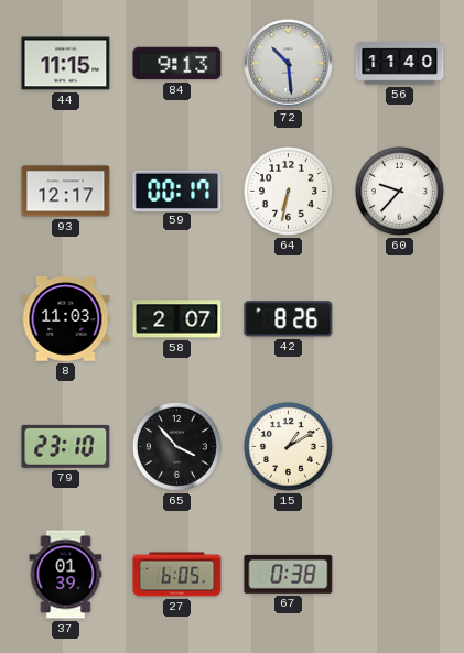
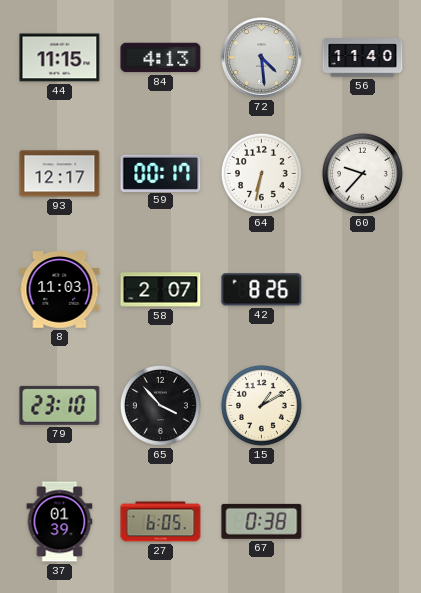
84: 9:13 -> 4:13 (161, 58)
72: 10:29 -> 4:29 (262, 58)
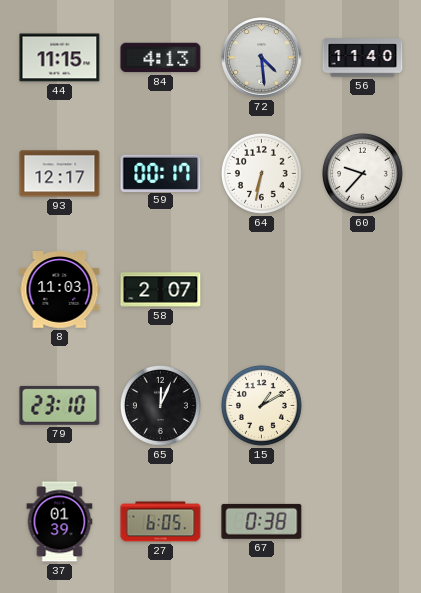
42: 8:26 -> none (262, 290)
65: 3:53 -> 12:04 (161, 406)
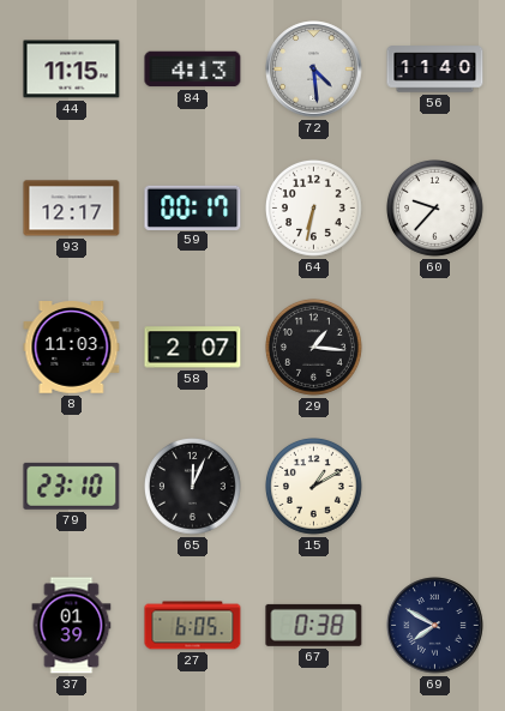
29: none -> 1:16 (314, 348)
69: none -> 7:50 (435, 626)
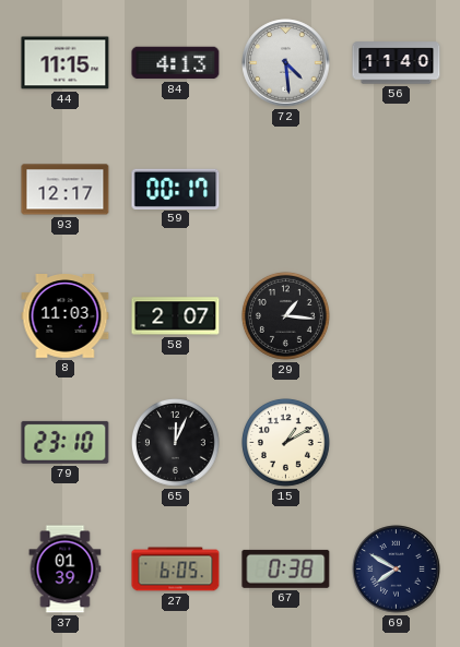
64: 6:32 -> none (314, 209)
60: 9:37 -> none (435, 209)
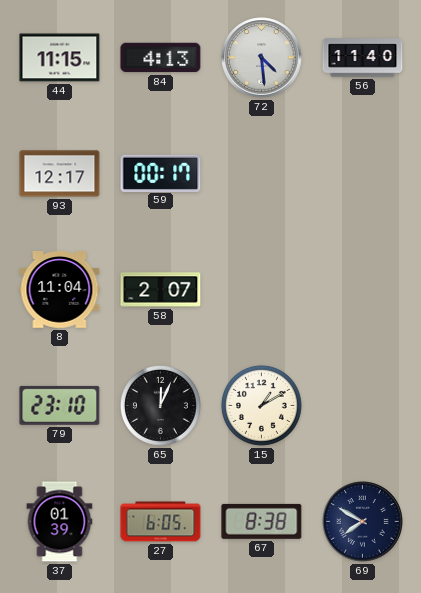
8: 11:03 -> 11:04 (60, 290)
29: 1:16 -> none (286, 316)
67: 0:38 -> 8:38 (262, 521)
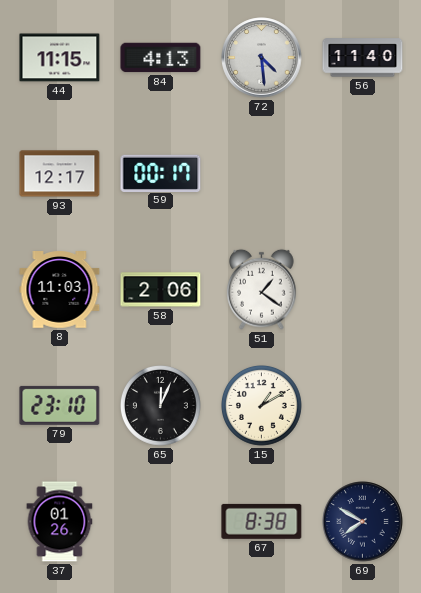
8: 11:04 -> 11:03 (60, 290)
58: 2:07 -> 2:06 (161, 290)
51: none -> 1:21 (262, 289)
37: 01:39 -> 01:26 (60, 522)
27: 6:05 -> none (161, 522)
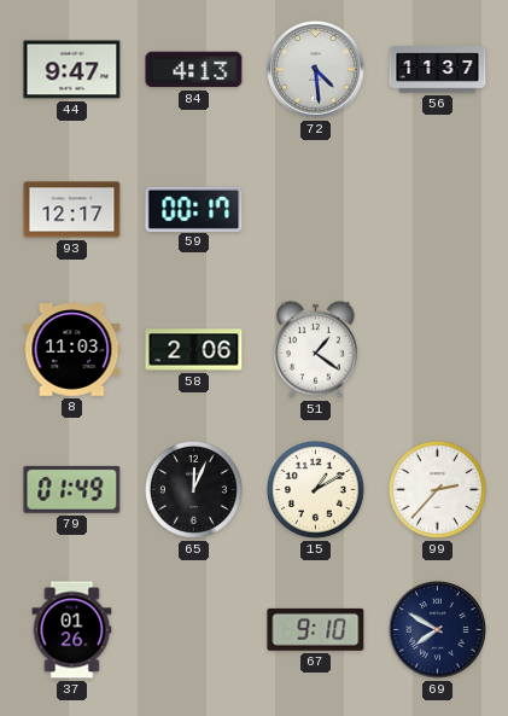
44: 11:15 -> 9:47 (72, 70)
56: 11:40 -> 11:37 (438, 70)
79: 23:10 -> 01:49 (72, 489)
99: none -> 2:37 (438, 490)
67: 8:38 -> 9:10 (316, 629)
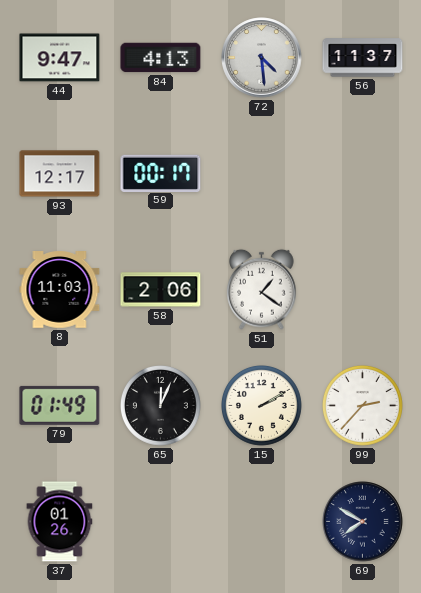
15: 1:10 -> 2:10 (262, 406)
67: 9:10 -> none (316, 629)
